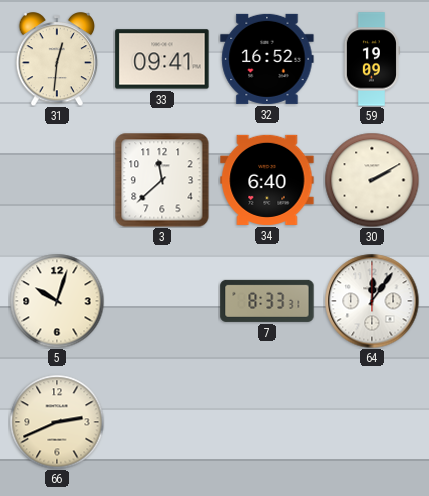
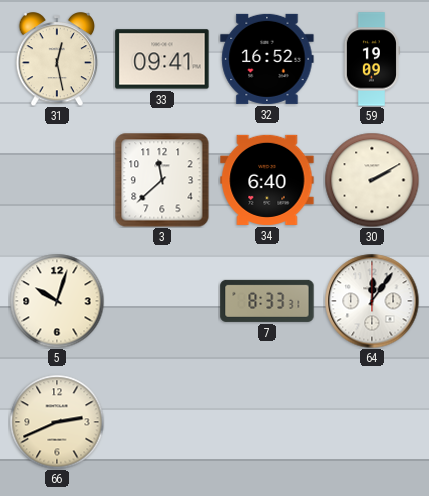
31: 12:31 -> 12:28 (57, 59)
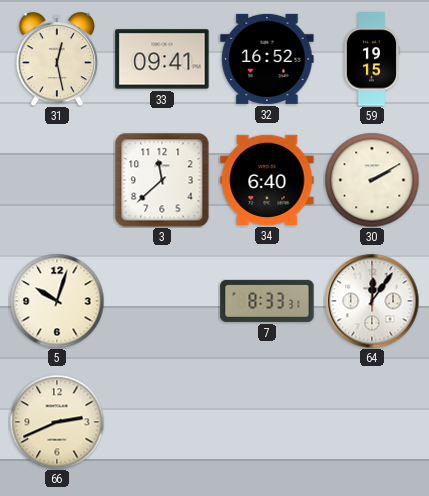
59: 19:09 -> 19:15 (371, 59)
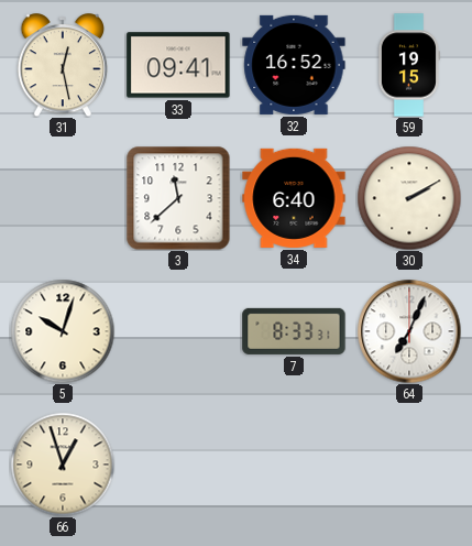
64: 12:06 -> 7:04 (409, 331)
66: 2:41 -> 12:57 (63, 465)
